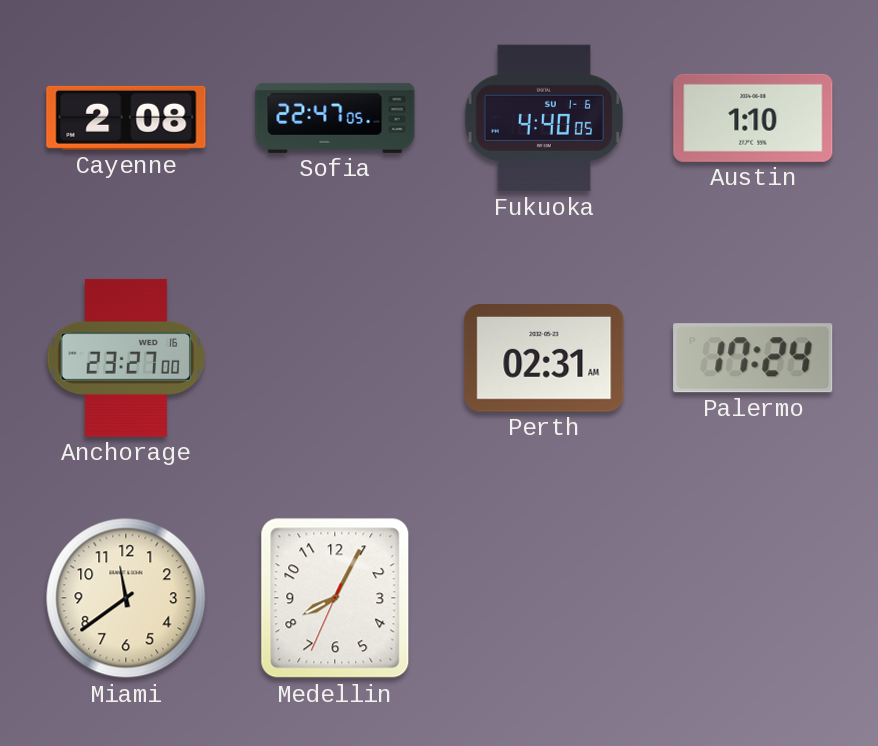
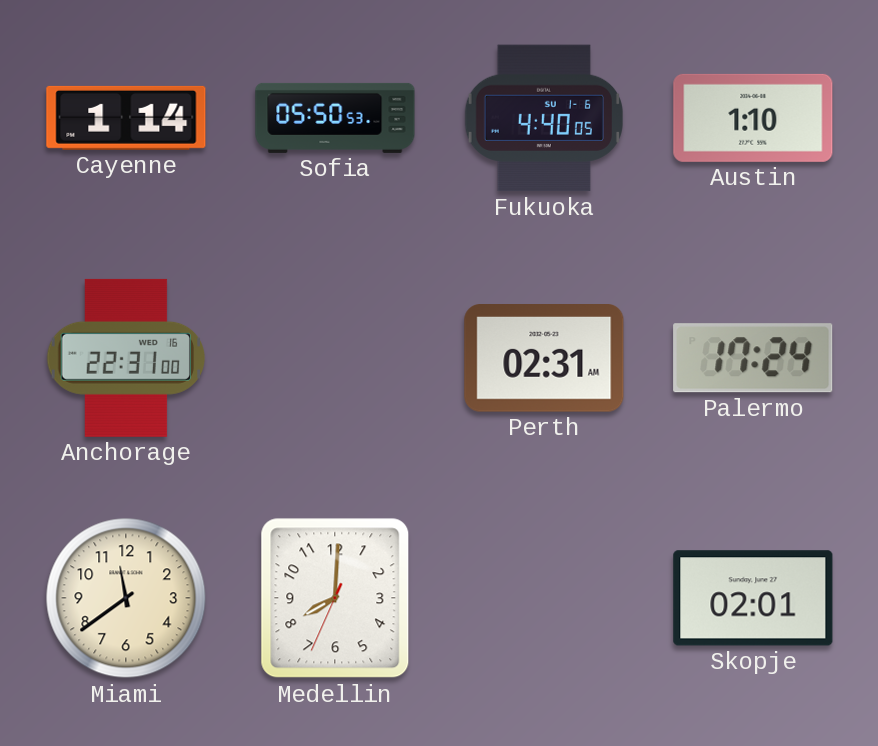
Cayenne: 2:08 -> 1:14 (126, 118)
Sofia: 22:47 -> 05:50 (335, 118)
Anchorage: 23:27 -> 22:31 (126, 358)
Medellin: 8:04 -> 8:00 (335, 598)
Skopje: none -> 02:01 (753, 598)
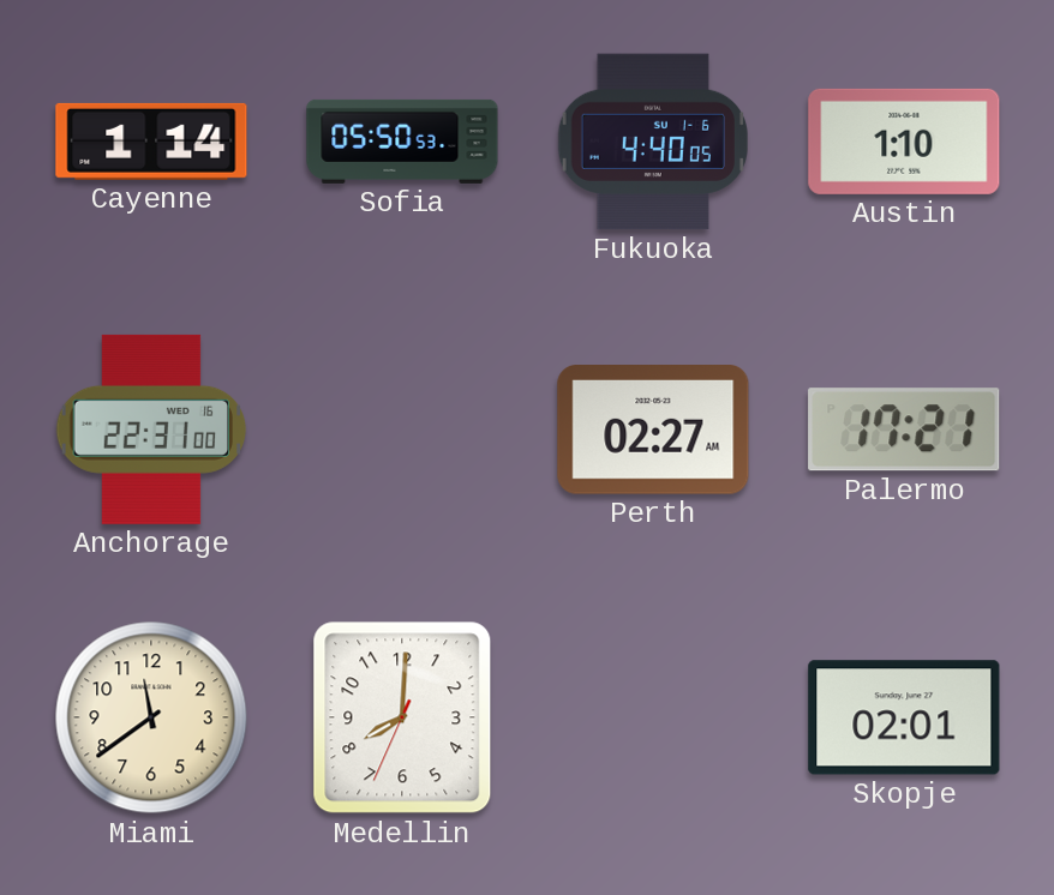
Perth: 02:31 -> 02:27 (653, 430)
Palermo: 17:24 -> 17:21 (904, 430)
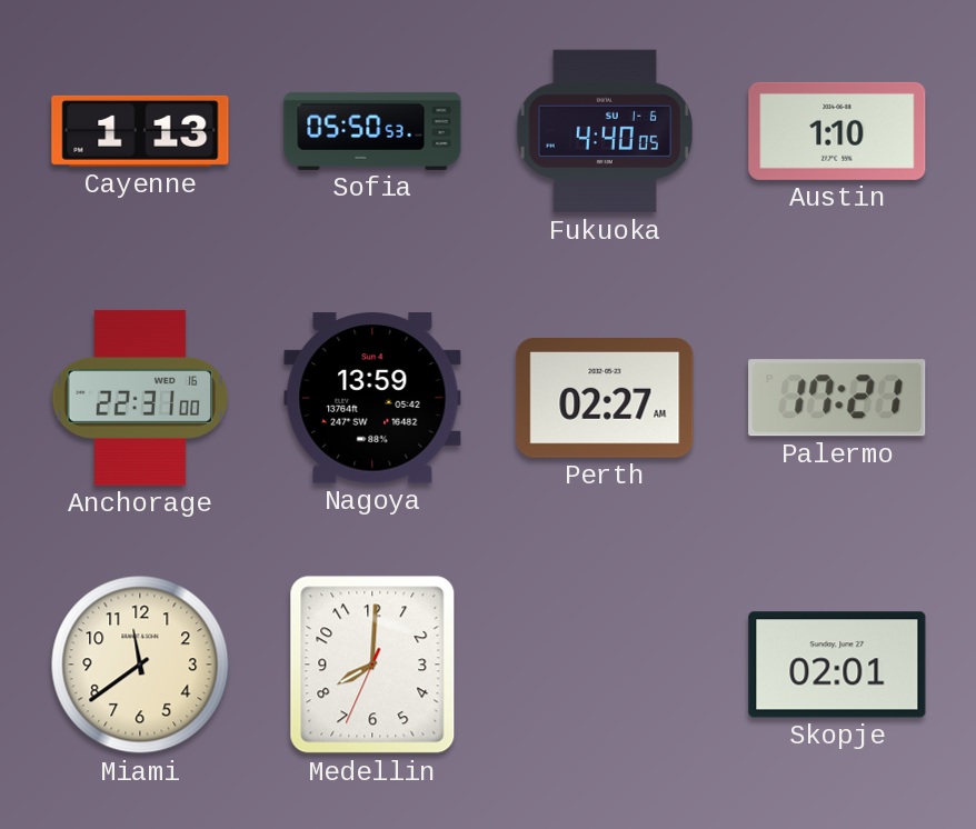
Cayenne: 1:14 -> 1:13 (140, 131)
Nagoya: none -> 13:59 (372, 398)
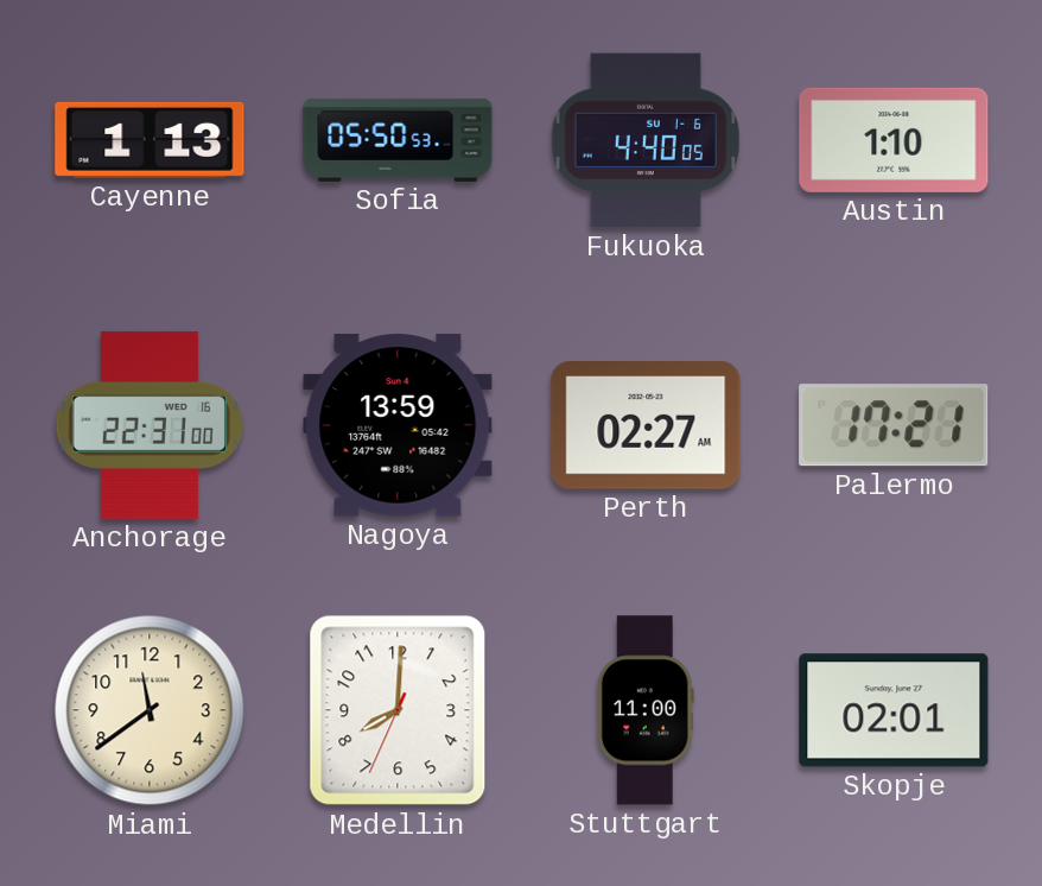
Stuttgart: none -> 11:00 (646, 710)
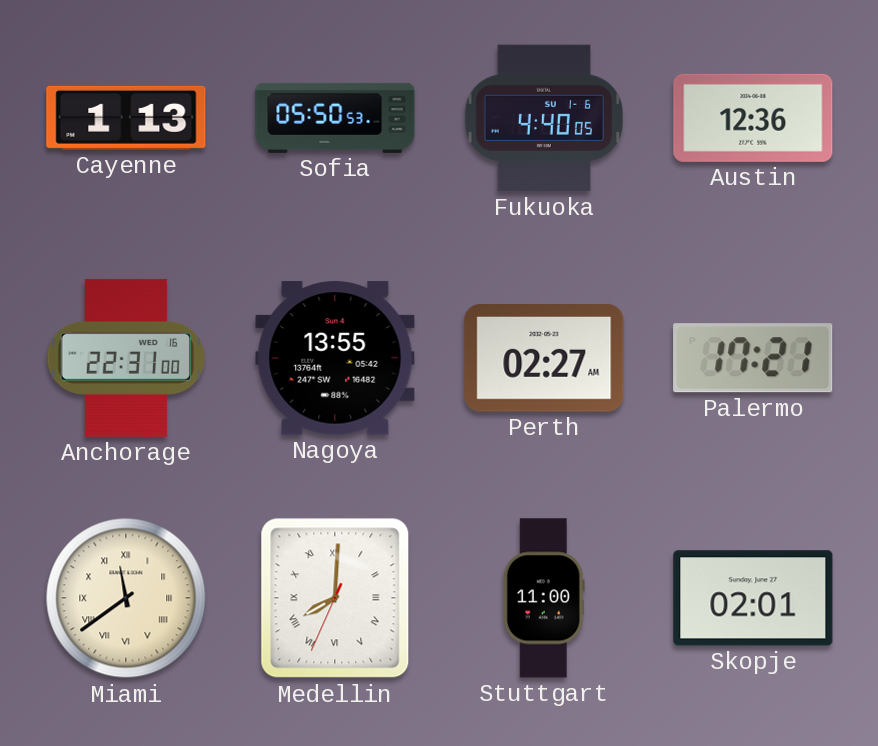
Austin: 1:10 -> 12:36 (753, 118)
Nagoya: 13:59 -> 13:55 (335, 358)
Miami numerals: Arabic -> Roman (126, 598)
Medellin numerals: Arabic -> Roman (335, 598)
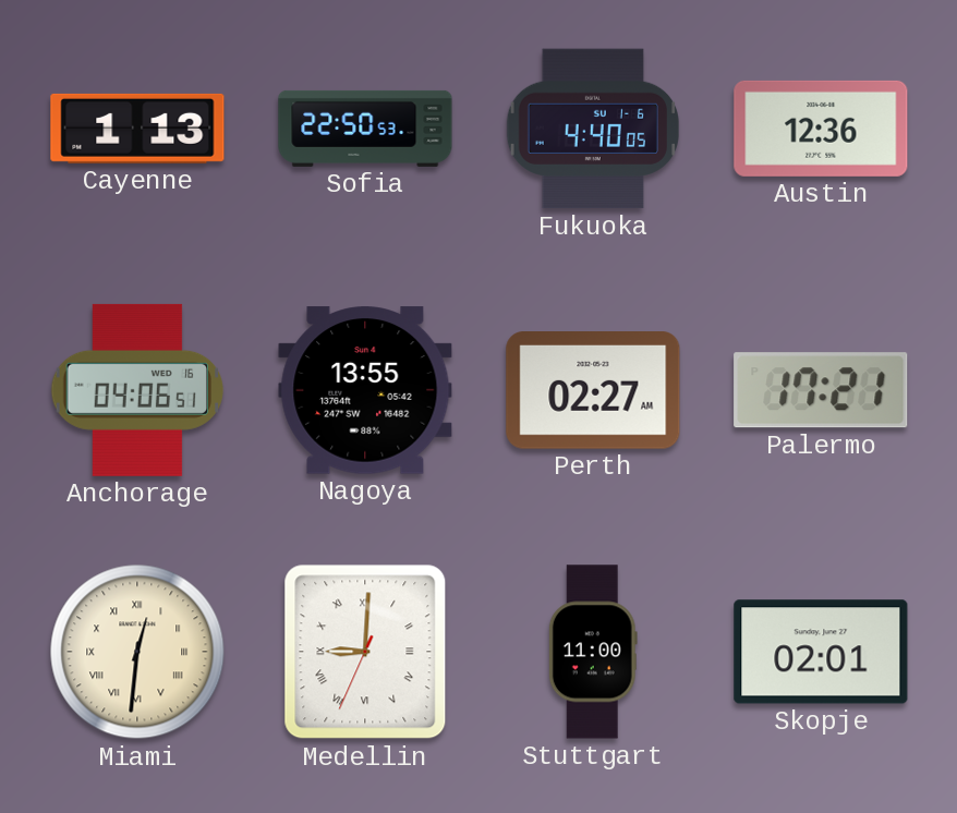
Sofia: 05:50 -> 22:50 (365, 129)
Anchorage: 22:31 -> 04:06 (137, 390)
Miami: 11:39 -> 12:31 (137, 652)
Medellin: 8:00 -> 9:00 (365, 652)
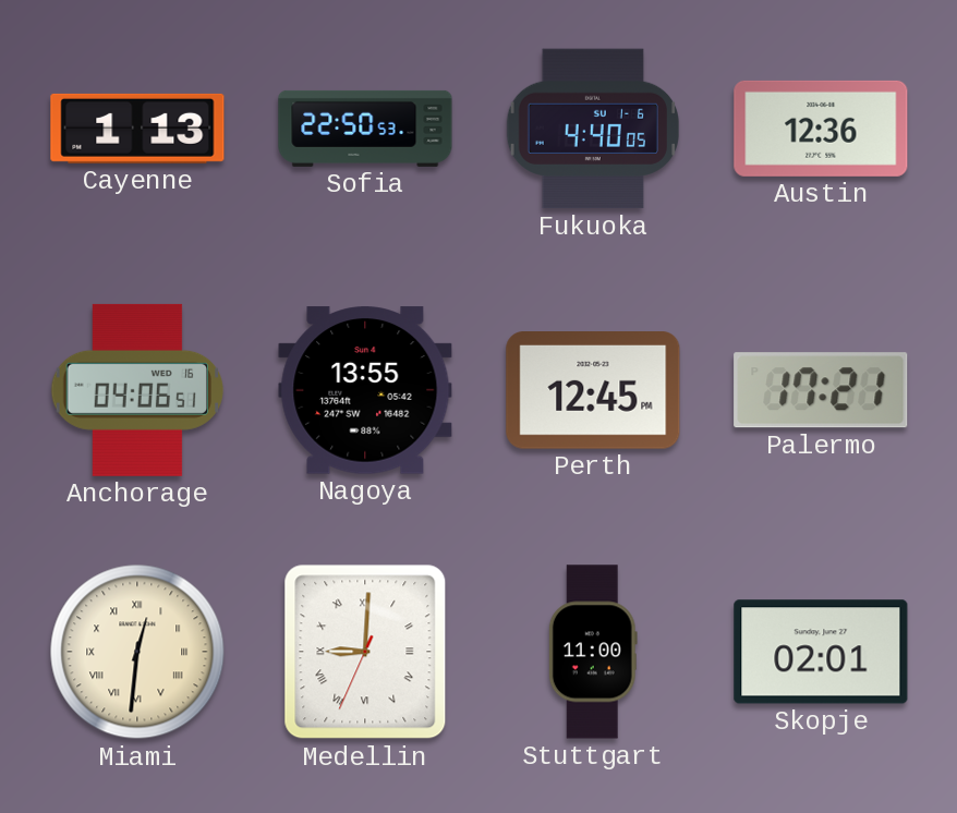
Perth: 02:27 -> 12:45 (593, 390)
